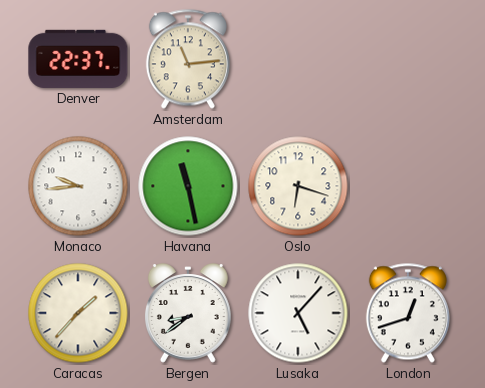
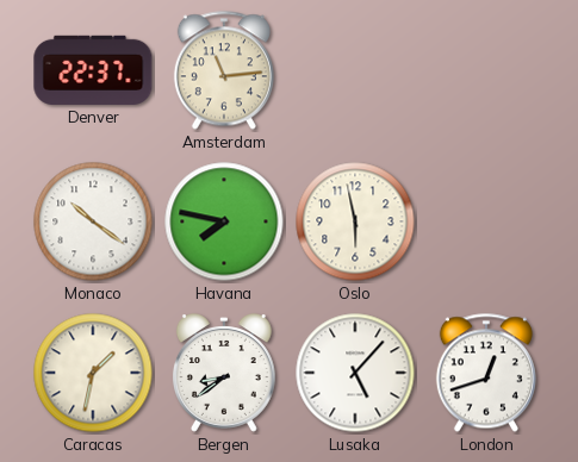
Monaco: 9:44 -> 10:21 (93, 221)
Havana: 11:28 -> 7:47 (224, 221)
Oslo: 6:18 -> 5:58 (355, 221)
Caracas: 1:37 -> 1:32 (93, 373)
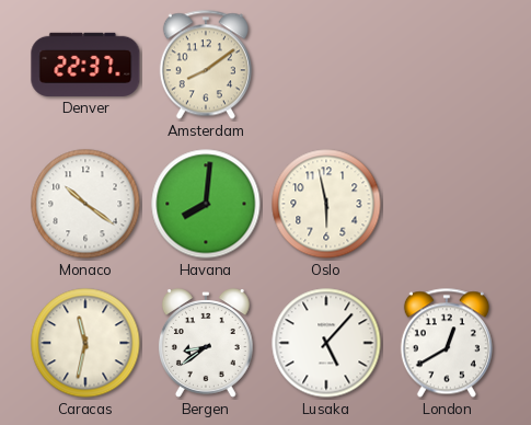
Amsterdam: 11:14 -> 8:09 (206, 65)
Havana: 7:47 -> 8:01 (206, 204)
Caracas: 1:32 -> 11:32 (85, 343)
London: 12:42 -> 12:40 (447, 343)
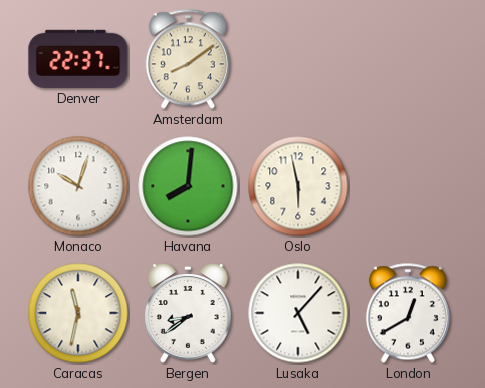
Monaco: 10:21 -> 10:03 (78, 186)
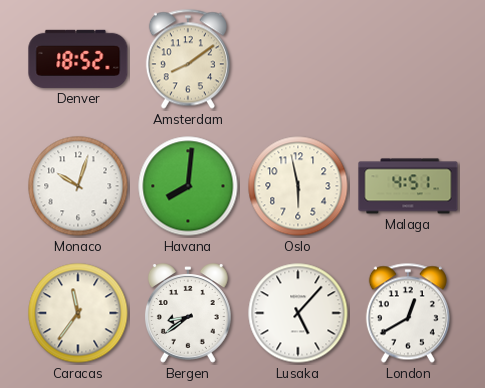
Denver: 22:37 -> 18:52 (78, 59)
Malaga: none -> 4:51 (408, 186)
Caracas: 11:32 -> 11:36 (78, 313)
